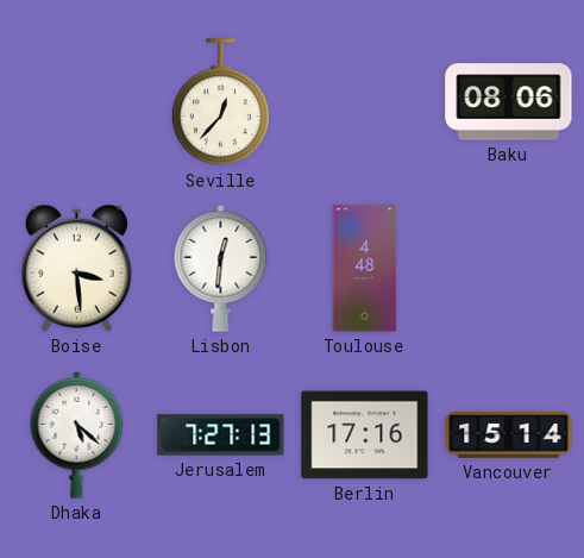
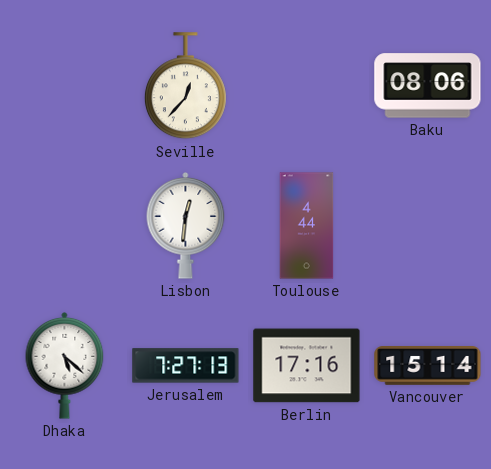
Boise: 3:29 -> none (76, 268)
Toulouse: 4:48 -> 4:44 (307, 226)
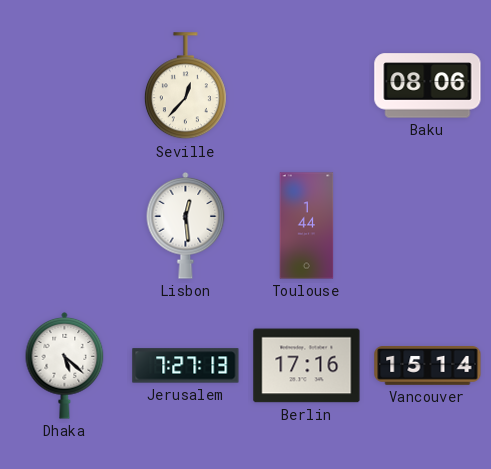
Lisbon: 12:31 -> 12:29 (186, 226)
Toulouse: 4:44 -> 1:44 (307, 226)
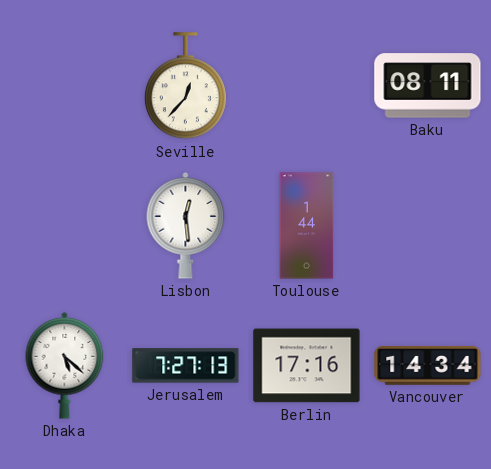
Baku: 08:06 -> 08:11 (428, 86)
Vancouver: 15:14 -> 14:34 (428, 366)
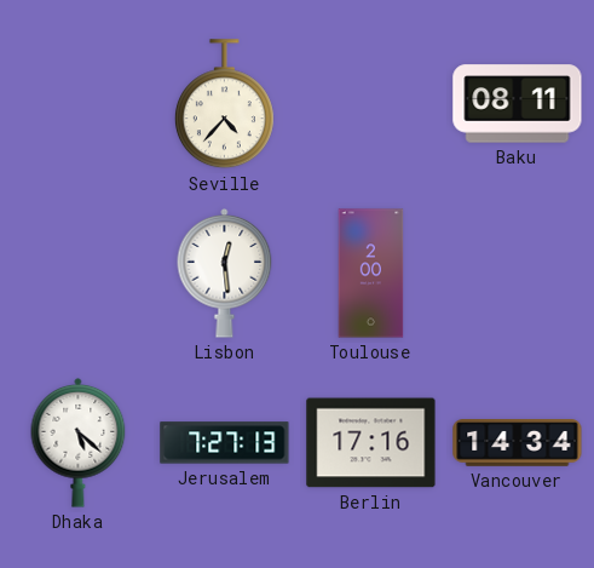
Seville: 12:37 -> 4:37 (224, 104)
Toulouse: 1:44 -> 2:00 (371, 274)
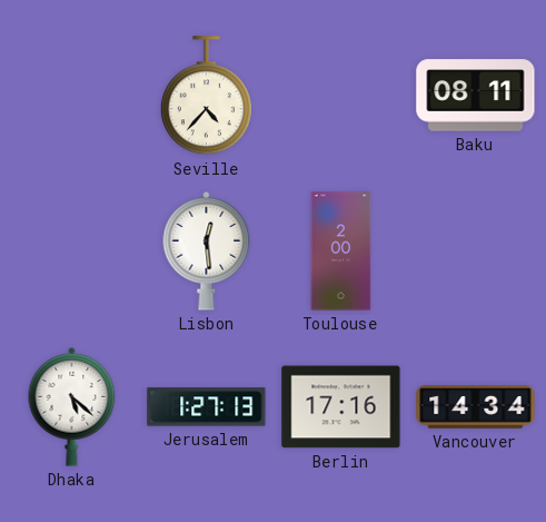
Jerusalem: 7:27 -> 1:27 (207, 407)
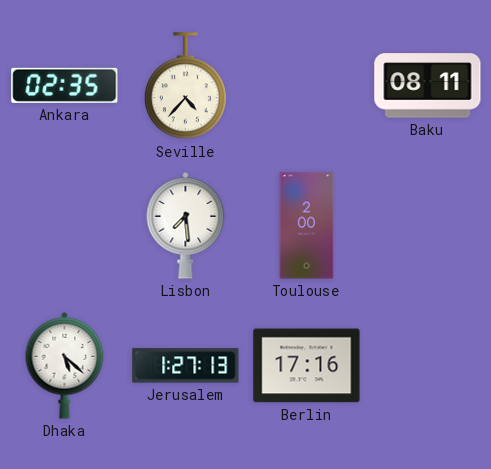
Ankara: none -> 02:35 (65, 85)
Lisbon: 12:29 -> 7:29 (186, 226)
Vancouver: 14:34 -> none (476, 407)
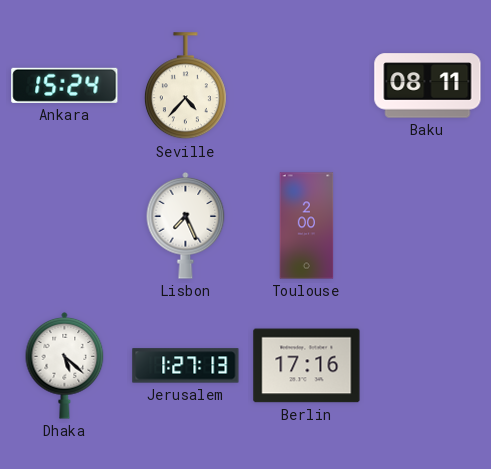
Ankara: 02:35 -> 15:24 (65, 85)
Lisbon: 7:29 -> 7:26 (186, 226)
